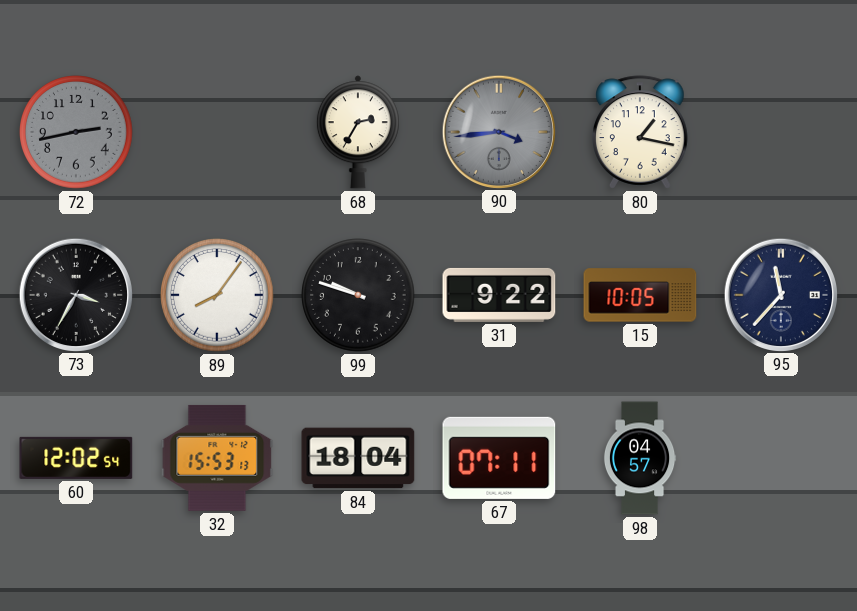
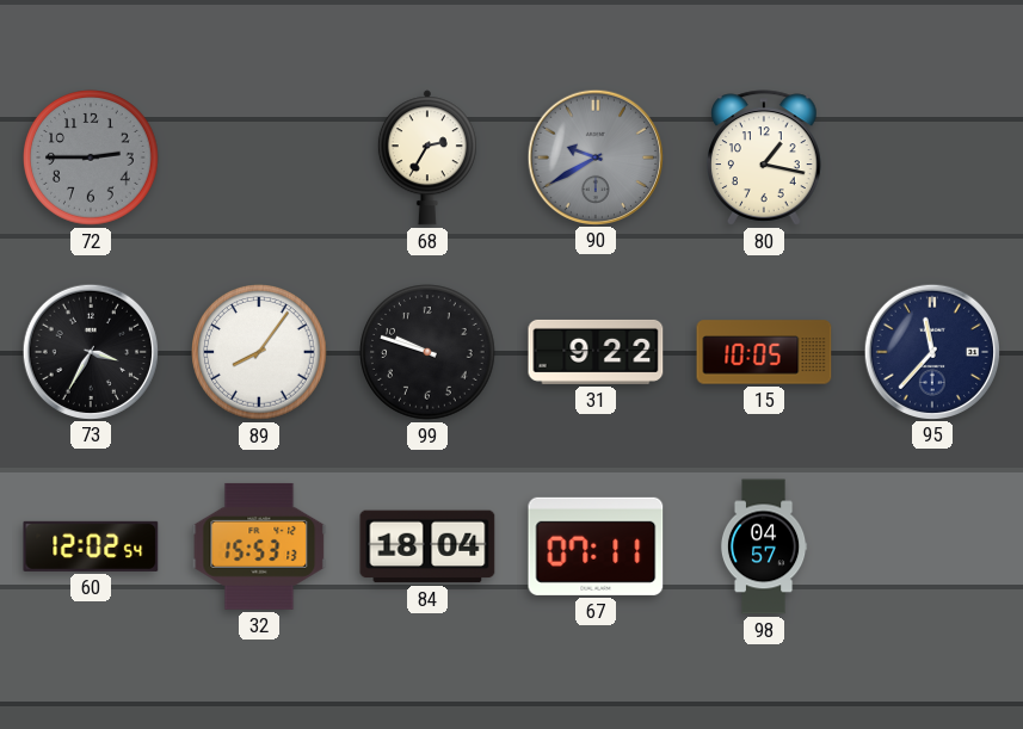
72: 2:43 -> 2:45 (92, 159)
90: 3:44 -> 9:40 (594, 156)
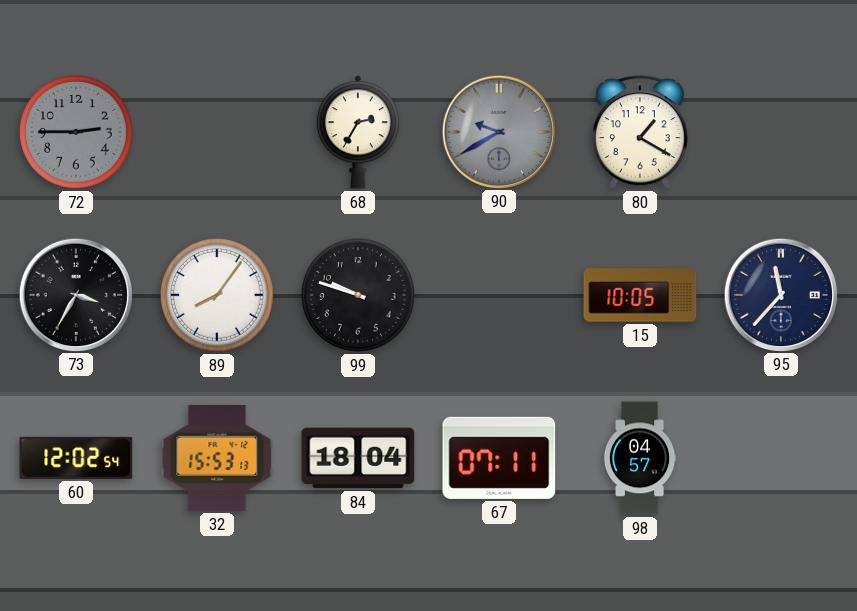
80: 1:17 -> 1:20 (641, 132)
31: 9:22 -> none (596, 352)
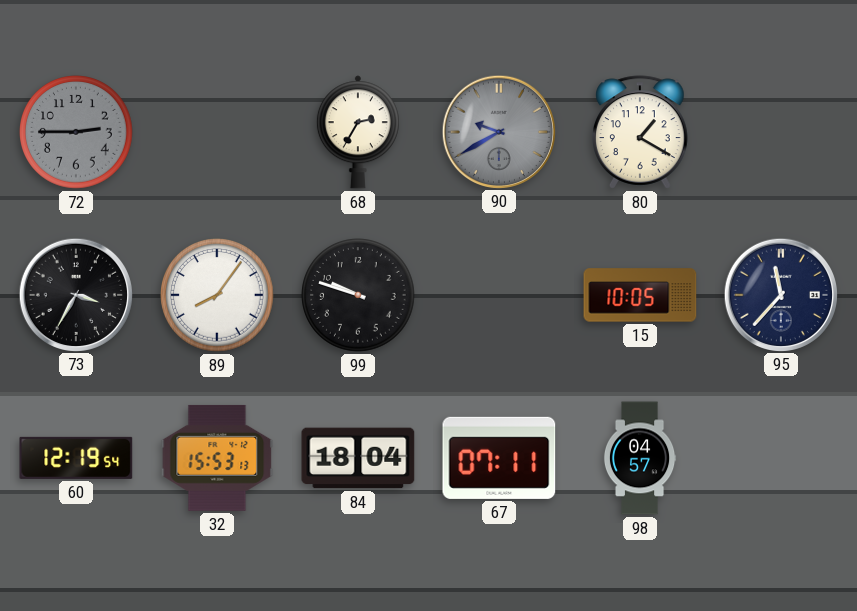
60: 12:02 -> 12:19 (76, 458)
